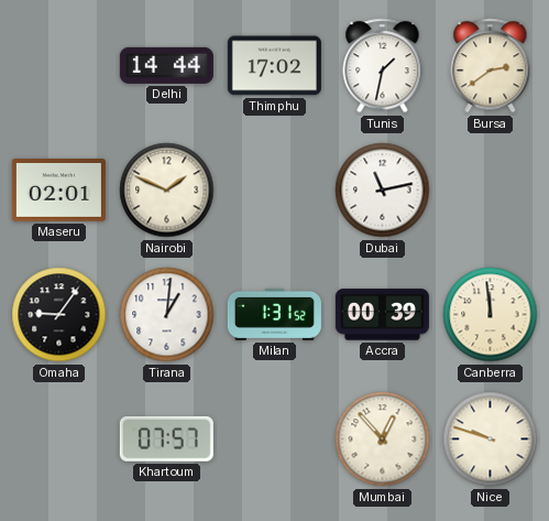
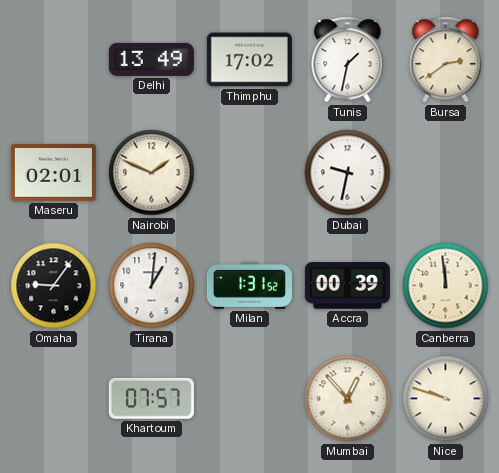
Delhi: 14:44 -> 13:49 (151, 59)
Dubai: 11:13 -> 9:32 (348, 173)
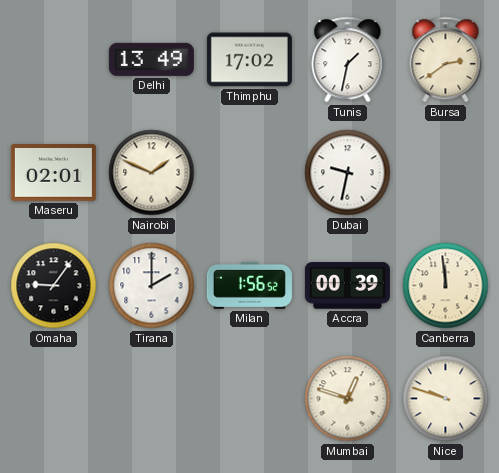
Tirana: 1:01 -> 2:00 (152, 286)
Milan: 1:31 -> 1:56 (249, 285)
Khartoum: 07:57 -> none (151, 398)
Mumbai: 12:53 -> 12:48 (348, 399)
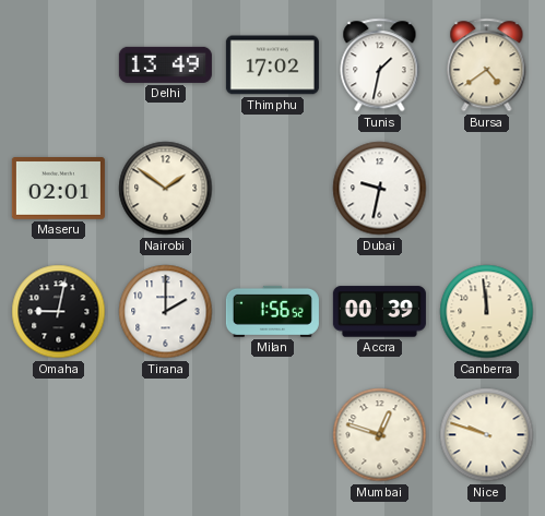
Bursa: 2:39 -> 4:39 (487, 65)
Nairobi: 1:49 -> 1:51 (166, 189)
Omaha: 9:06 -> 9:02 (59, 312)
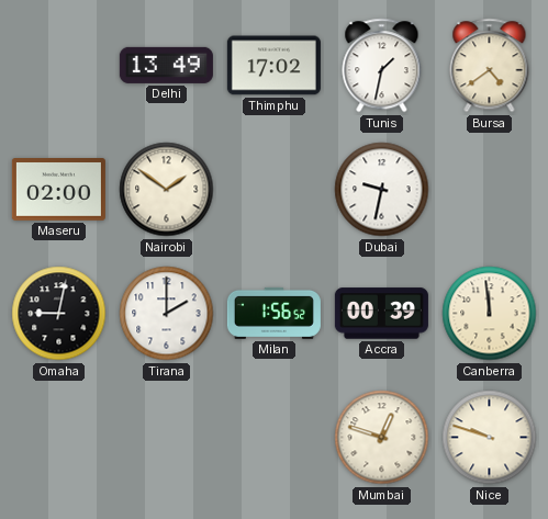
Maseru: 02:01 -> 02:00 (58, 190)
